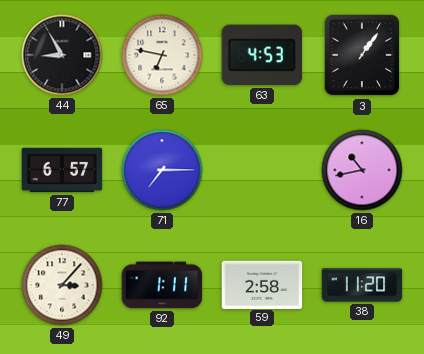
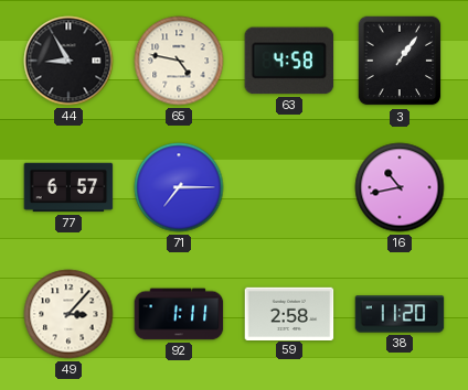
65: 6:47 -> 4:47 (179, 61)
63: 4:53 -> 4:58 (289, 61)
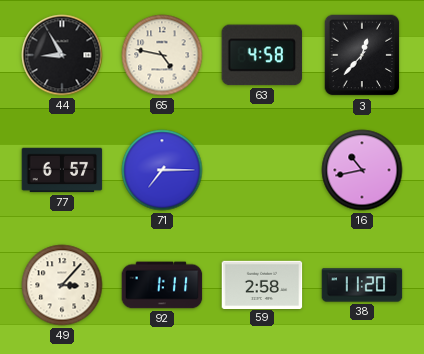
3: 1:06 -> 12:37 (362, 55)
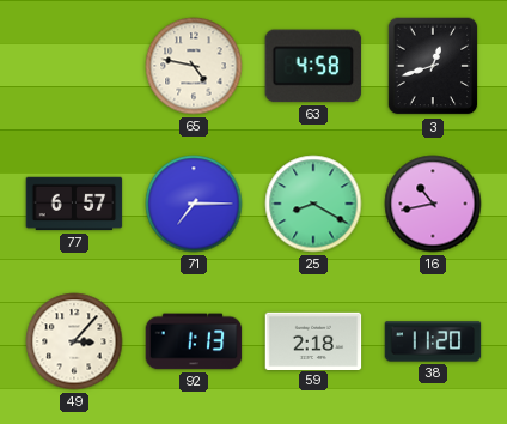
44: 8:55 -> none (62, 55)
3: 12:37 -> 12:42 (433, 66)
25: none -> 8:20 (313, 204)
92: 1:11 -> 1:13 (194, 341)
59: 2:58 -> 2:18 (313, 340)
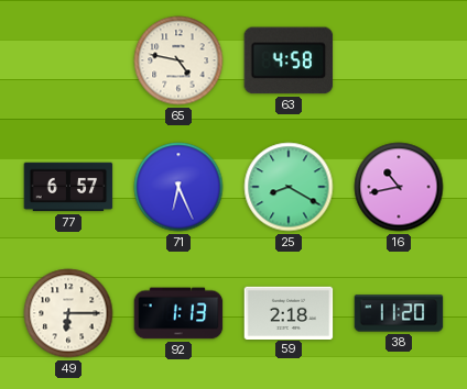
3: 12:42 -> none (433, 66)
71: 7:15 -> 6:26 (178, 187)
49: 3:07 -> 6:15 (68, 313)
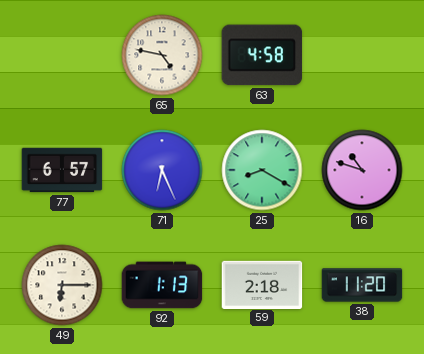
16: 10:43 -> 10:48 (362, 170)
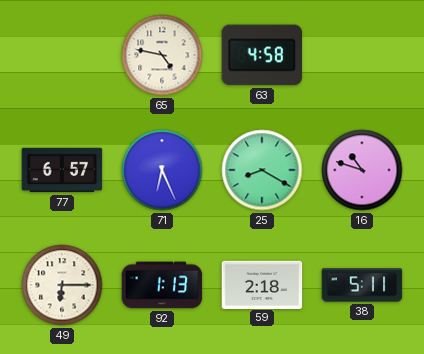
38: 11:20 -> 5:11 (362, 285)
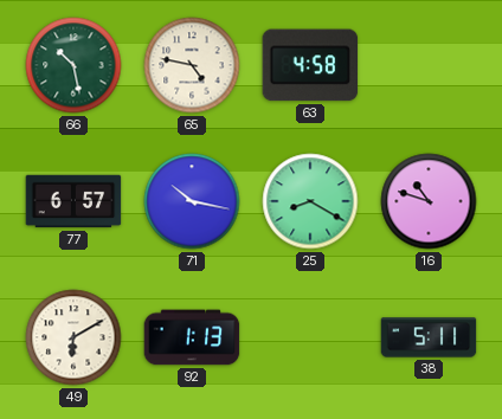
66: none -> 10:28 (73, 65)
71: 6:26 -> 10:17 (192, 201)
49: 6:15 -> 6:10 (73, 337)
59: 2:18 -> none (262, 284)
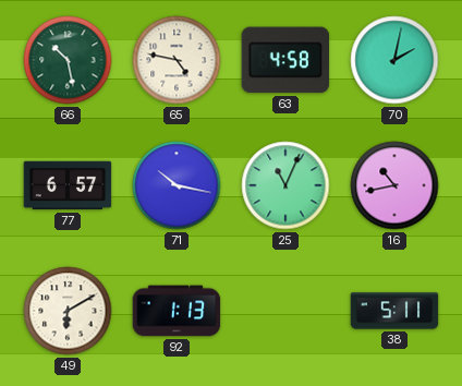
70: none -> 2:02 (394, 60)
25: 8:20 -> 11:04 (285, 185)
16: 10:48 -> 10:43 (394, 185)
